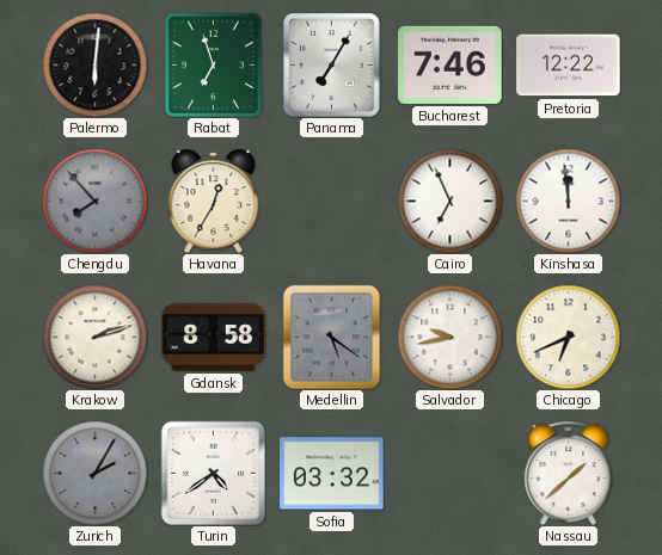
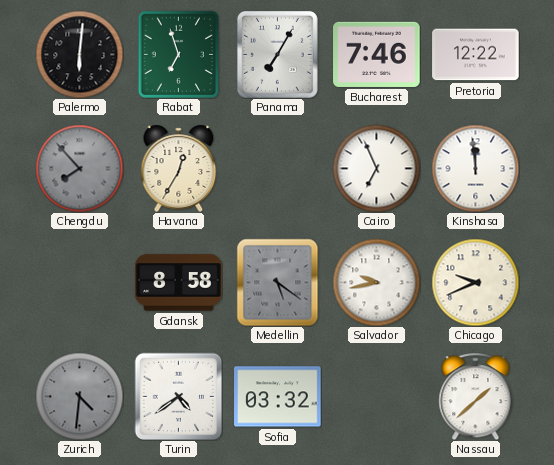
Krakow: 2:12 -> none (94, 337)
Chicago: 6:41 -> 9:41 (475, 282)
Zurich: 2:05 -> 4:31 (79, 396)
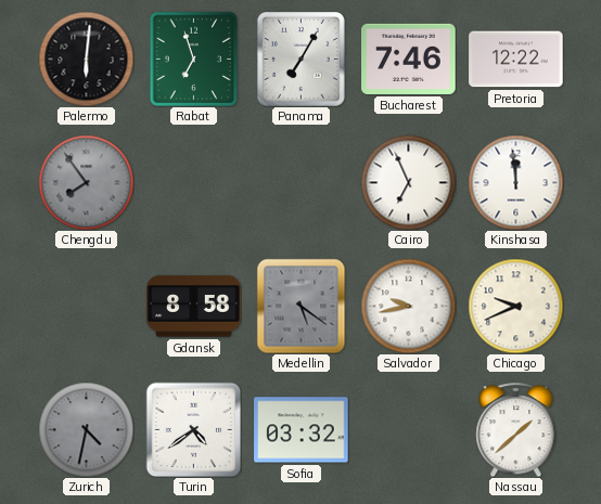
Chengdu: 7:53 -> 7:54 (86, 182)
Havana: 12:35 -> none (179, 168)
Zurich: 4:31 -> 4:32 (86, 429)
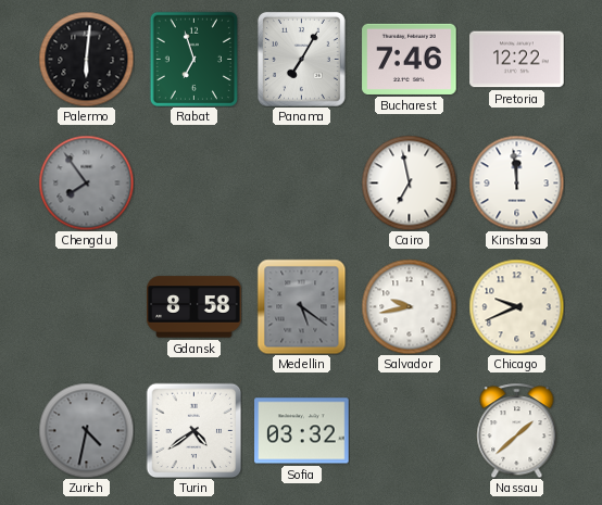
Cairo: 6:56 -> 6:58 (409, 182)
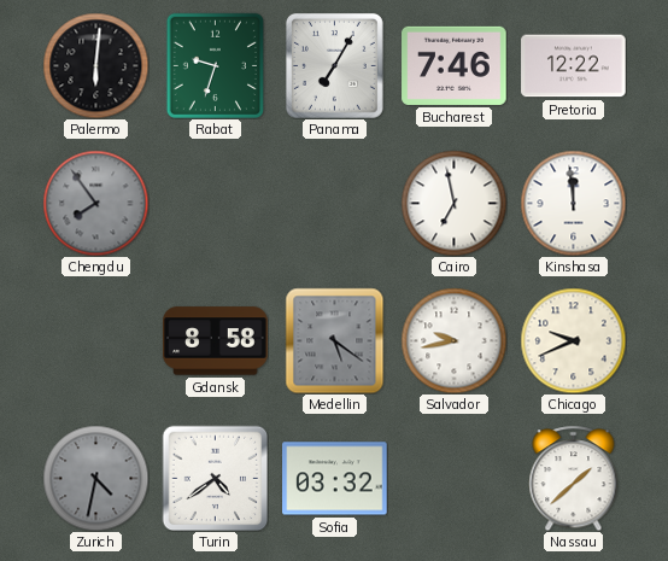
Rabat: 6:57 -> 9:33 (215, 65)
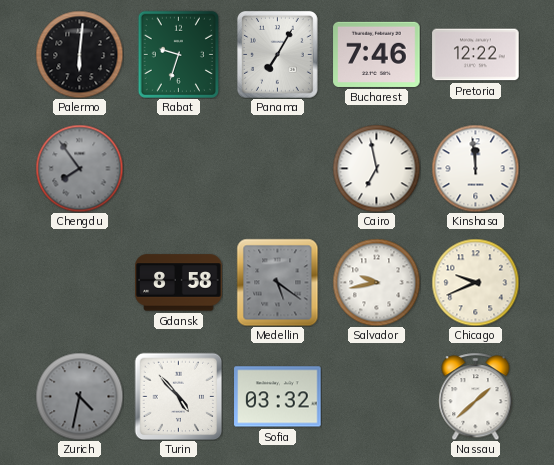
Turin: 4:39 -> 4:53 (178, 396)
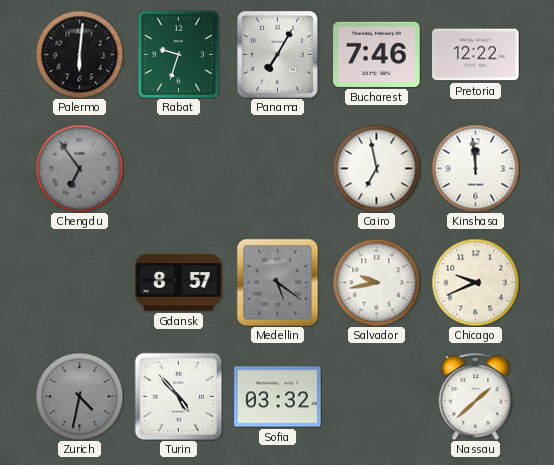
Chengdu: 7:54 -> 6:54 (79, 168)
Gdansk: 8:58 -> 8:57 (179, 283)
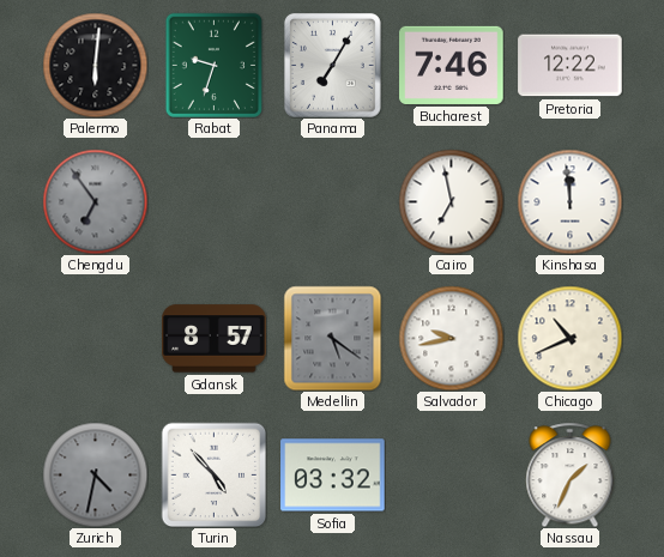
Chicago: 9:41 -> 10:41 (569, 338)
Nassau: 1:38 -> 1:34 (571, 474)
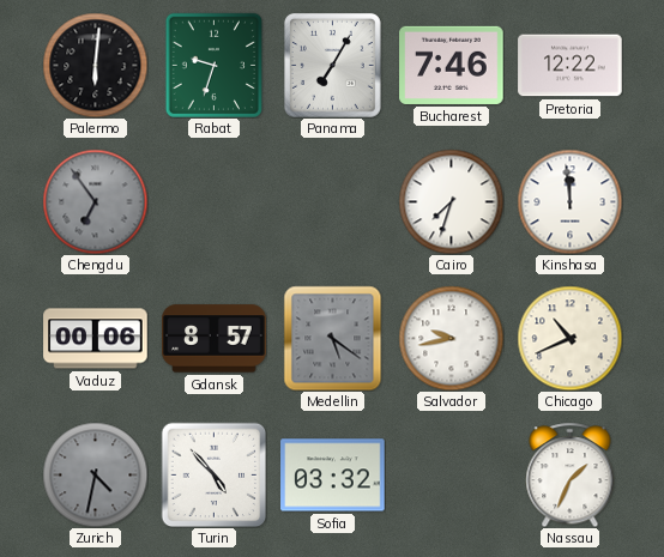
Cairo: 6:58 -> 7:33 (451, 201)
Vaduz: none -> 00:06 (96, 339)
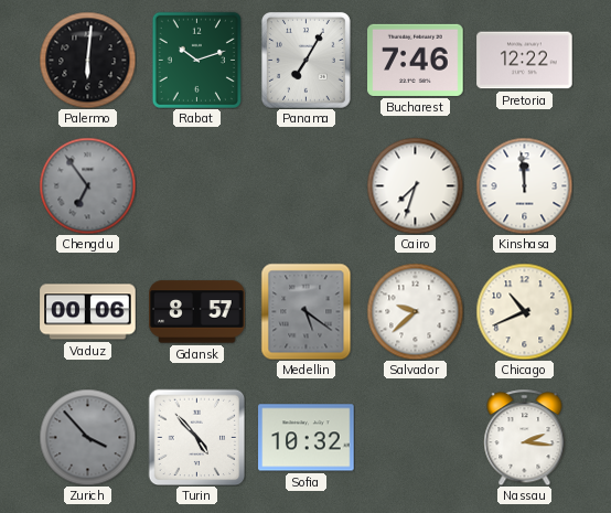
Rabat: 9:33 -> 10:12 (196, 60)
Salvador: 9:43 -> 9:38 (415, 311)
Zurich: 4:32 -> 3:53 (87, 437)
Sofia: 03:32 -> 10:32 (307, 438)
Nassau: 1:34 -> 2:16 (525, 437)
